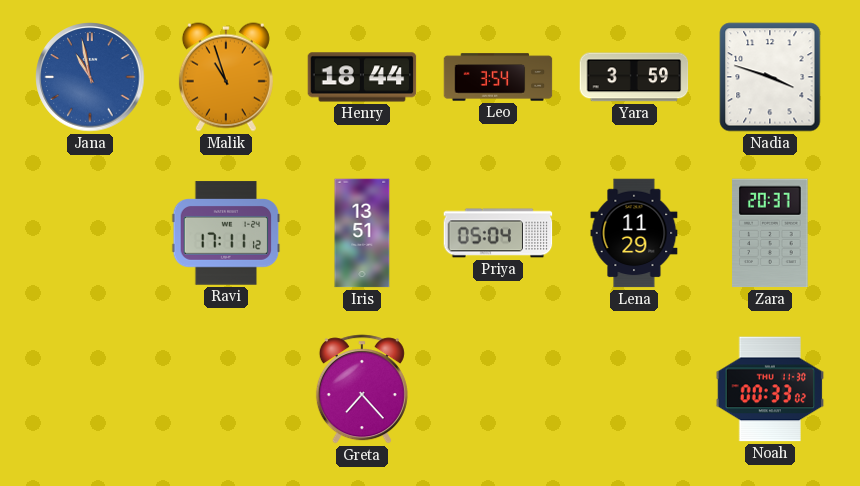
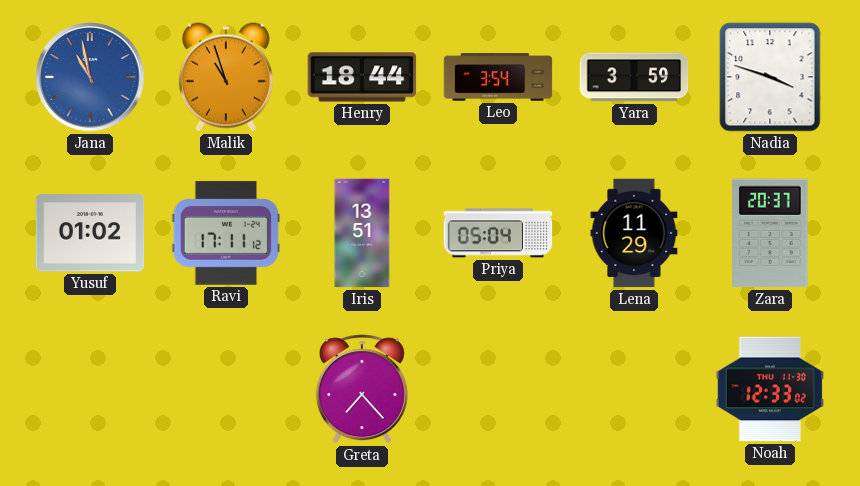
Yusuf: none -> 01:02 (90, 233)
Noah: 00:33 -> 12:33 (770, 389)
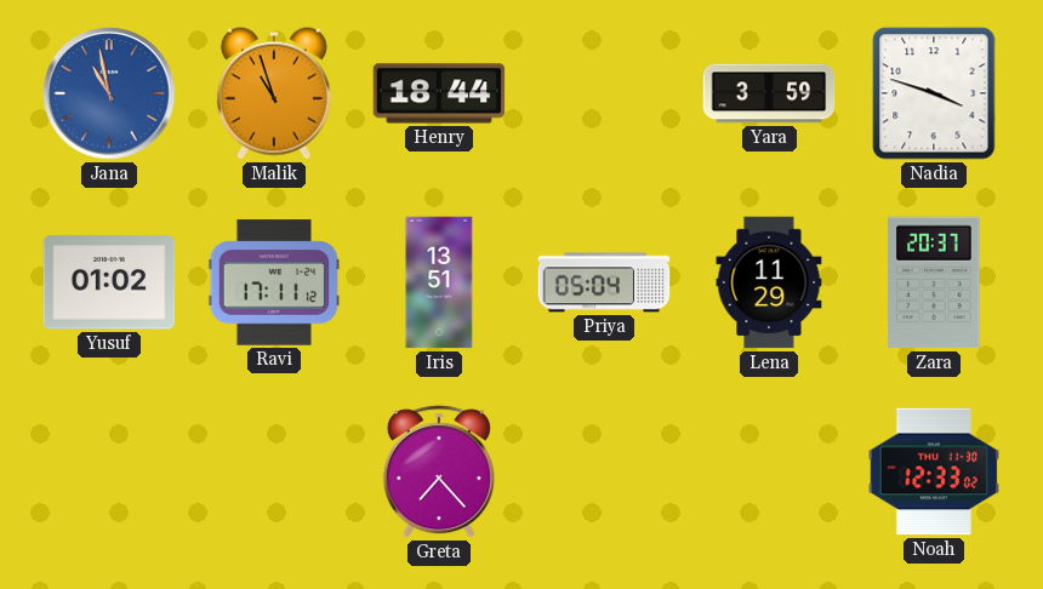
Leo: 3:54 -> none (498, 77)
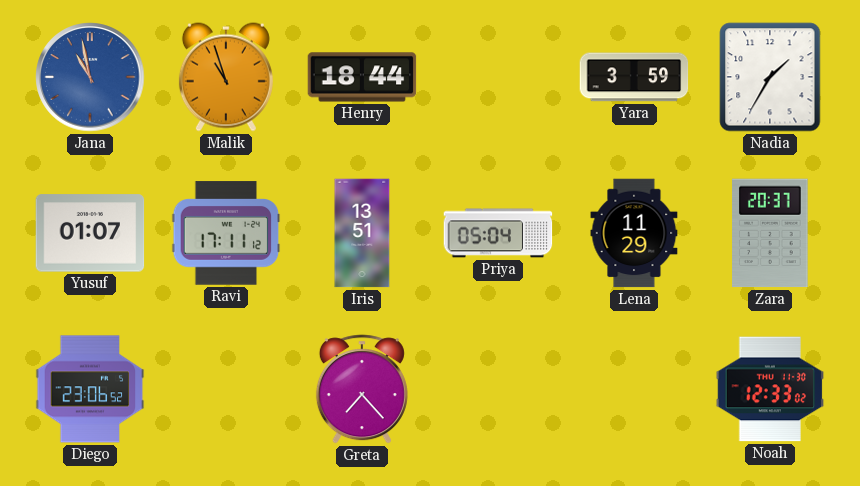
Nadia: 3:48 -> 1:35 (770, 77)
Yusuf: 01:02 -> 01:07 (90, 233)
Diego: none -> 23:06 (90, 389)
